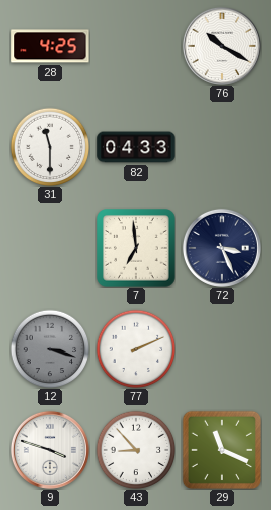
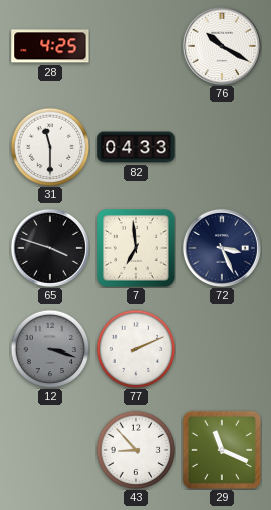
65: none -> 3:48 (50, 248)
9: 3:48 -> none (50, 450)
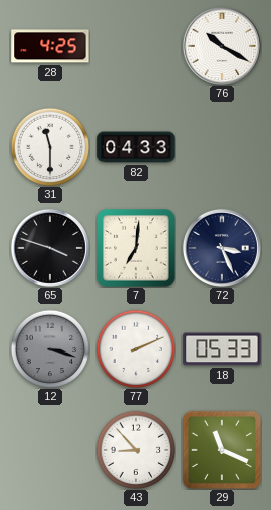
7: 6:59 -> 7:01 (136, 248)
18: none -> 05:33 (222, 349)
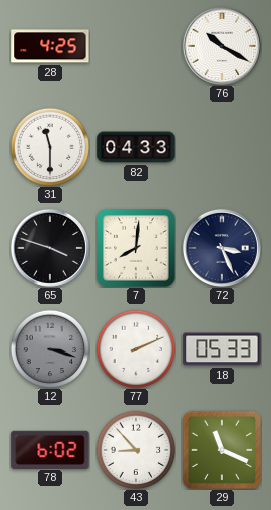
7: 7:01 -> 8:01 (136, 248)
78: none -> 6:02 (50, 449)
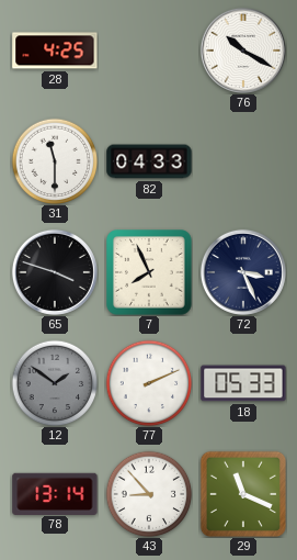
7: 8:01 -> 7:56 (149, 272)
12: 3:18 -> 1:51 (55, 383)
78: 6:02 -> 13:14 (55, 493)
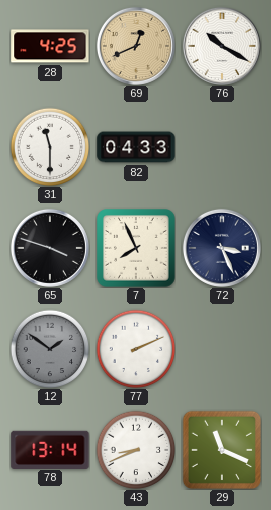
69: none -> 12:41 (136, 46)
18: 05:33 -> none (243, 383)
43: 8:53 -> 8:41 (136, 450)
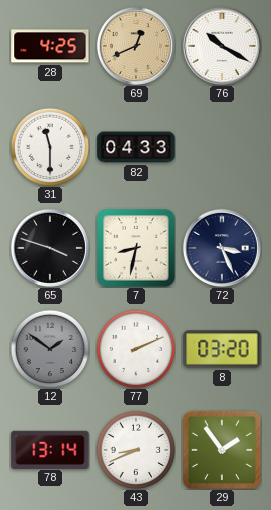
7: 7:56 -> 8:32 (136, 248)
8: none -> 03:20 (222, 349)
29: 11:19 -> 1:54 (222, 450)
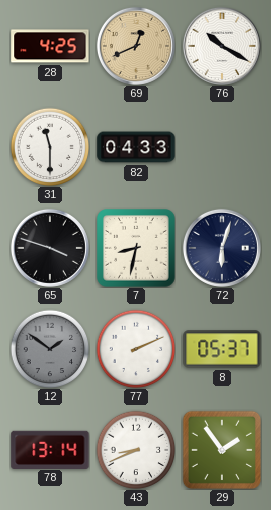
72: 3:26 -> 6:03 (222, 248)
8: 03:20 -> 05:37 (222, 349)
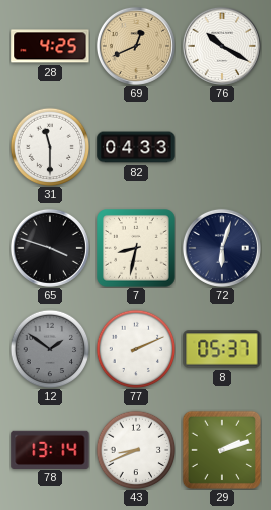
29: 1:54 -> 2:12 (222, 450)
